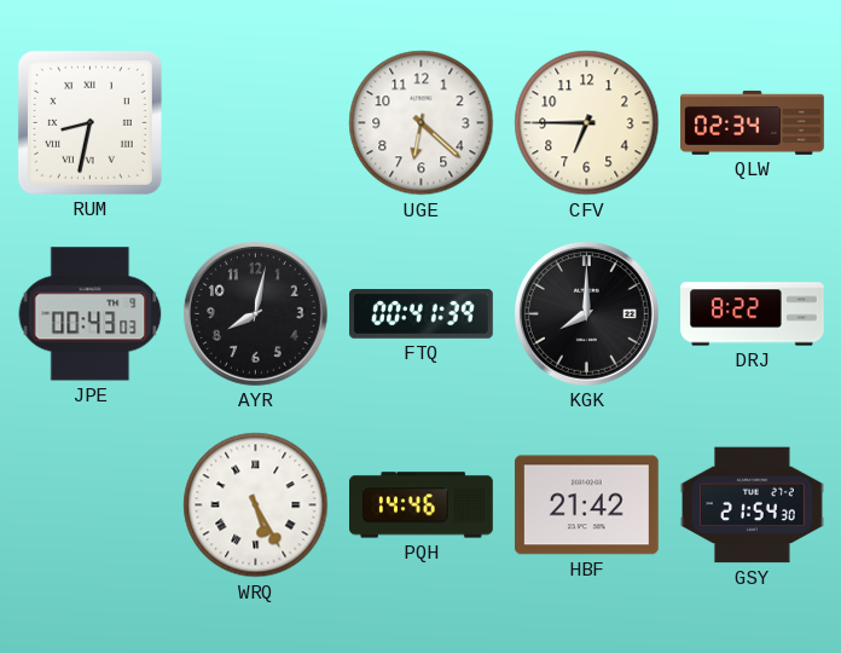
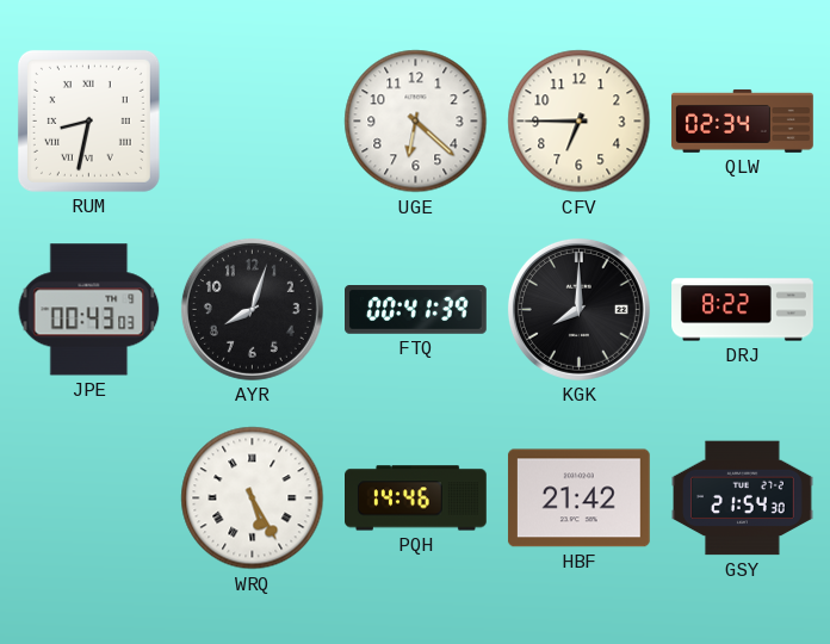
AYR: 8:02 -> 8:03 (252, 309)
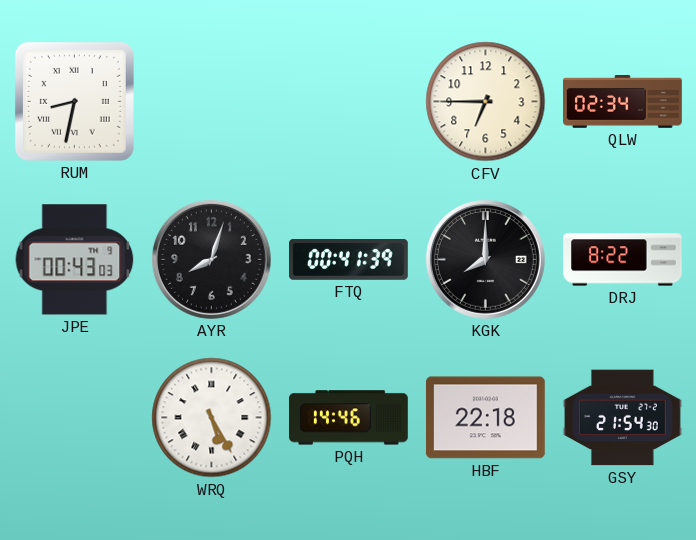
UGE: 6:22 -> none (416, 122)
HBF: 21:42 -> 22:18 (485, 418)
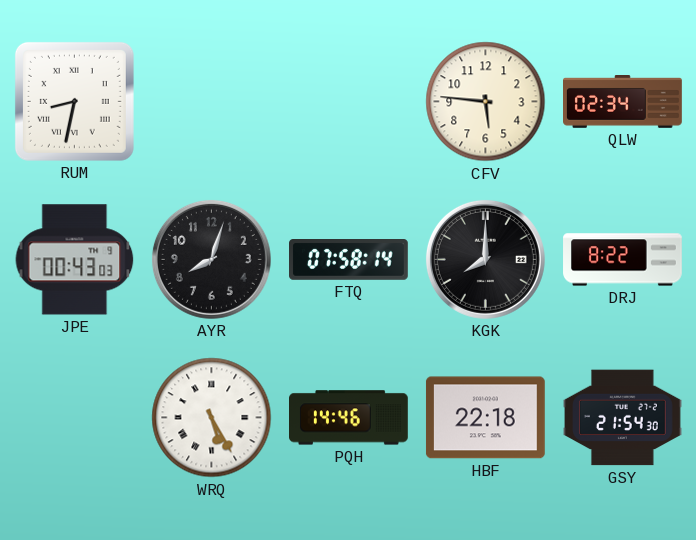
CFV: 6:45 -> 5:46 (486, 102)
FTQ: 00:41 -> 07:58 (349, 260)
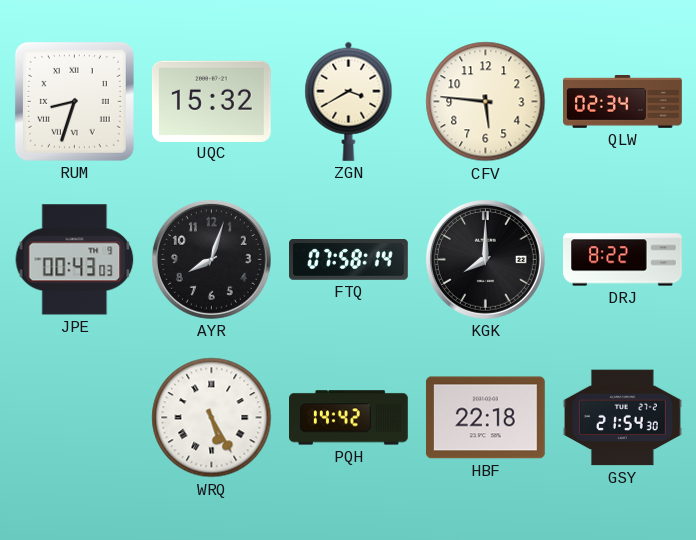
RUM: 8:32 -> 8:33 (74, 101)
UQC: none -> 15:32 (211, 101)
ZGN: none -> 3:40 (349, 101)
PQH: 14:46 -> 14:42 (349, 418)
